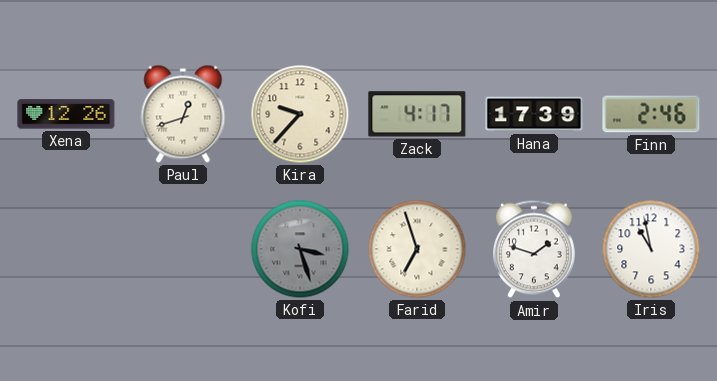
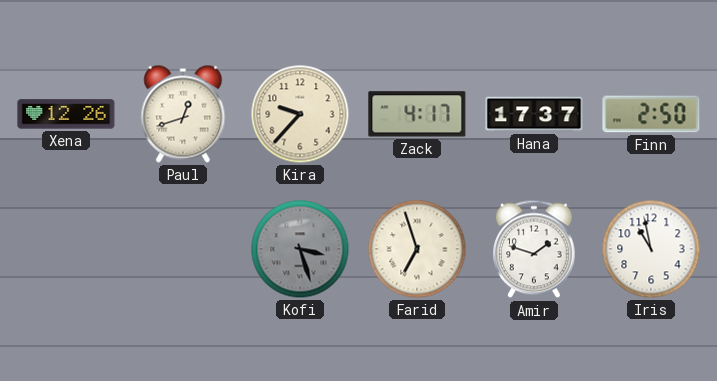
Hana: 17:39 -> 17:37 (534, 114)
Finn: 2:46 -> 2:50 (651, 114)
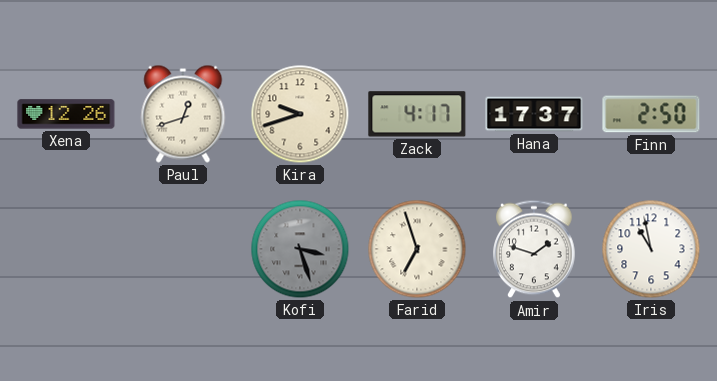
Kira: 9:37 -> 9:42 (300, 114)
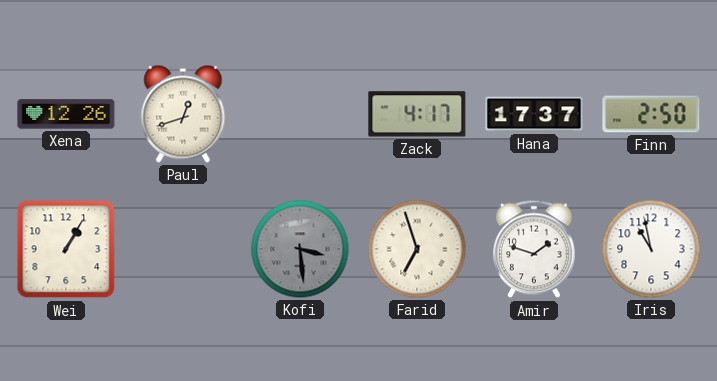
Kira: 9:42 -> none (300, 114)
Wei: none -> 1:05 (66, 249)
Kofi: 3:27 -> 3:29 (300, 249)
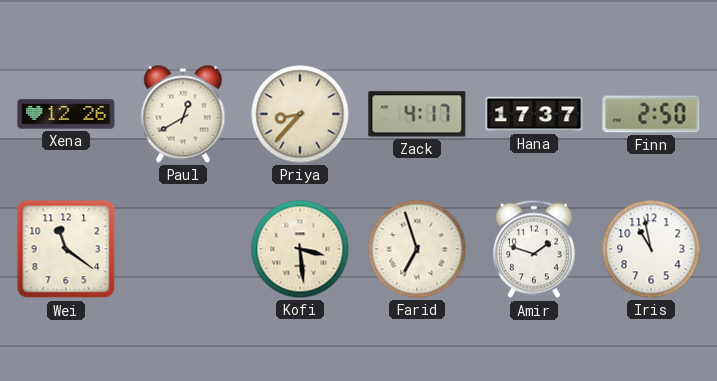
Paul: 12:42 -> 12:40 (183, 114)
Priya: none -> 8:37 (300, 114)
Wei: 1:05 -> 11:21 (66, 249)
Kofi dial: grey -> cream (300, 249)
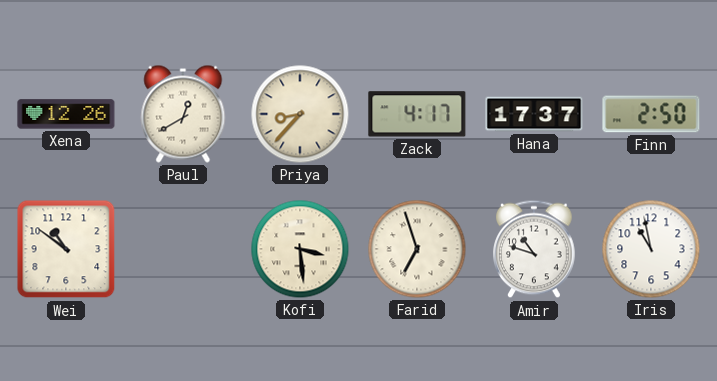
Wei: 11:21 -> 10:51 (66, 249)
Amir: 1:48 -> 10:48 (535, 249)
